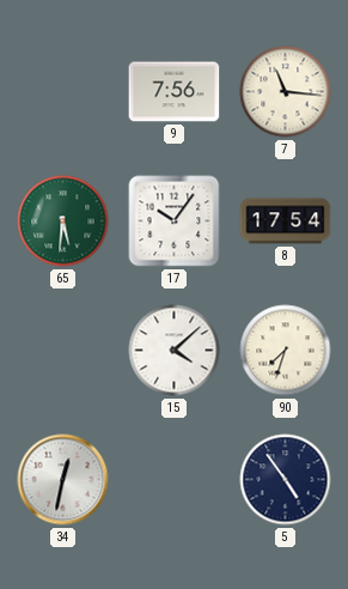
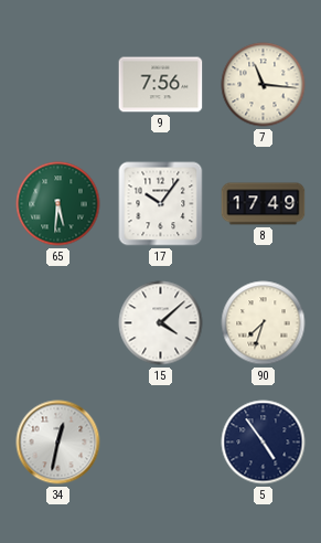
8: 17:54 -> 17:49 (264, 204)
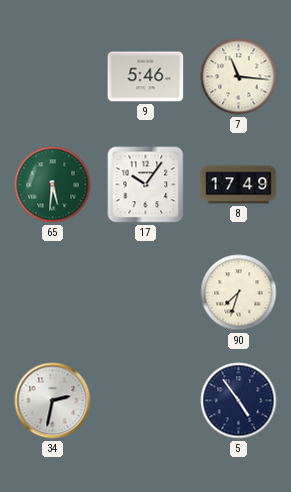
9: 7:56 -> 5:46 (146, 77)
15: 4:08 -> none (161, 323)
34: 12:32 -> 2:32 (53, 401)
